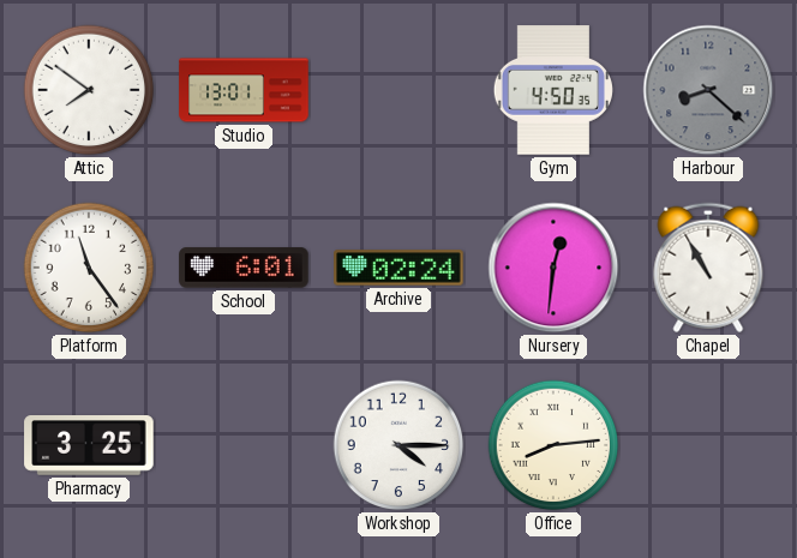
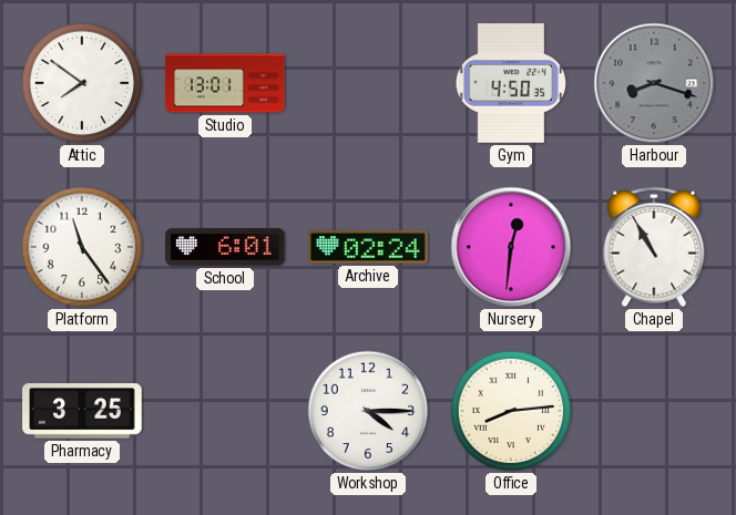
Harbour: 8:22 -> 8:18 (654, 83)
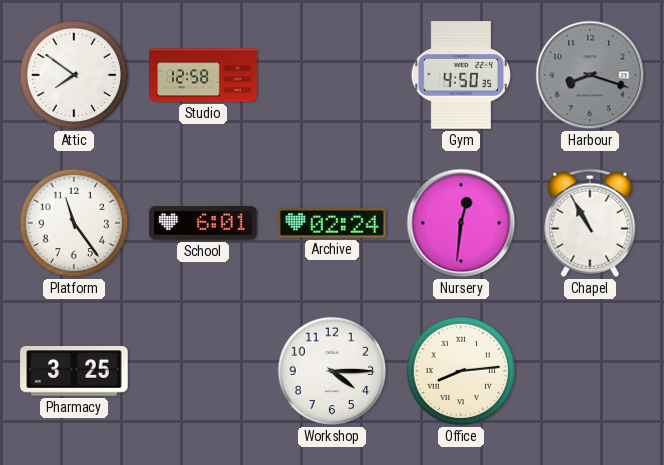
Studio: 13:01 -> 12:58 (203, 75)
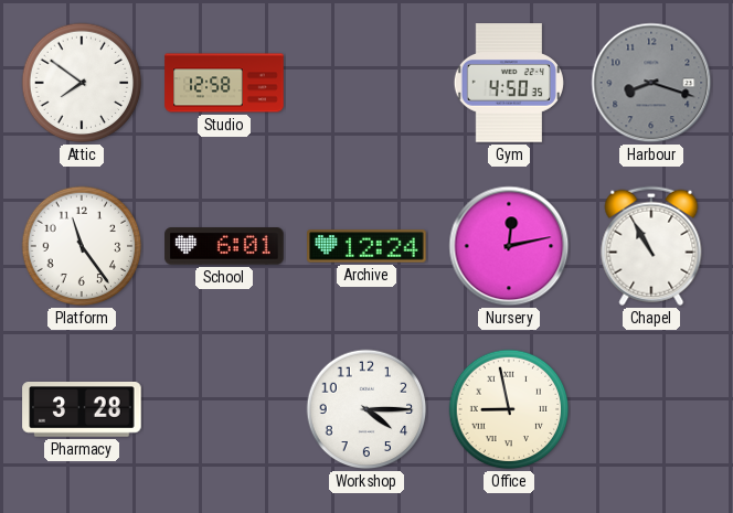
Archive: 02:24 -> 12:24 (366, 246)
Nursery: 12:31 -> 12:13 (509, 246)
Pharmacy: 3:25 -> 3:28 (82, 410)
Office: 8:14 -> 8:58 (509, 409)
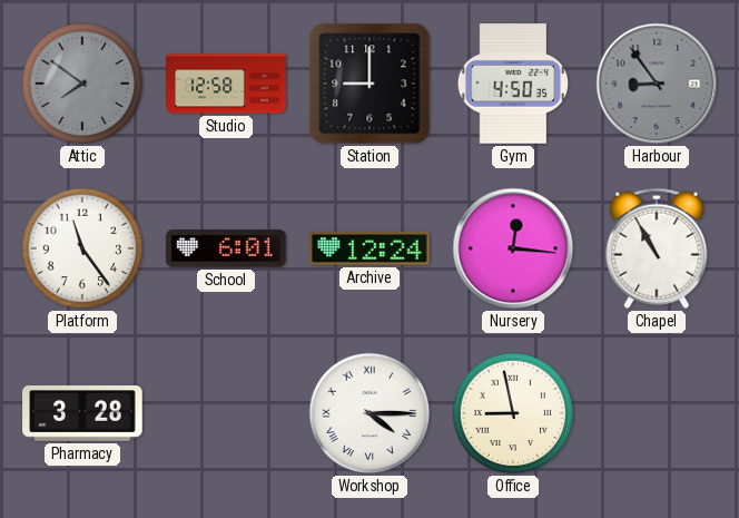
Attic dial: white -> grey (82, 84)
Station: none -> 9:00 (369, 84)
Harbour: 8:18 -> 8:54 (657, 84)
Nursery: 12:13 -> 12:16 (513, 248)
Workshop numerals: Arabic -> Roman (369, 413)
